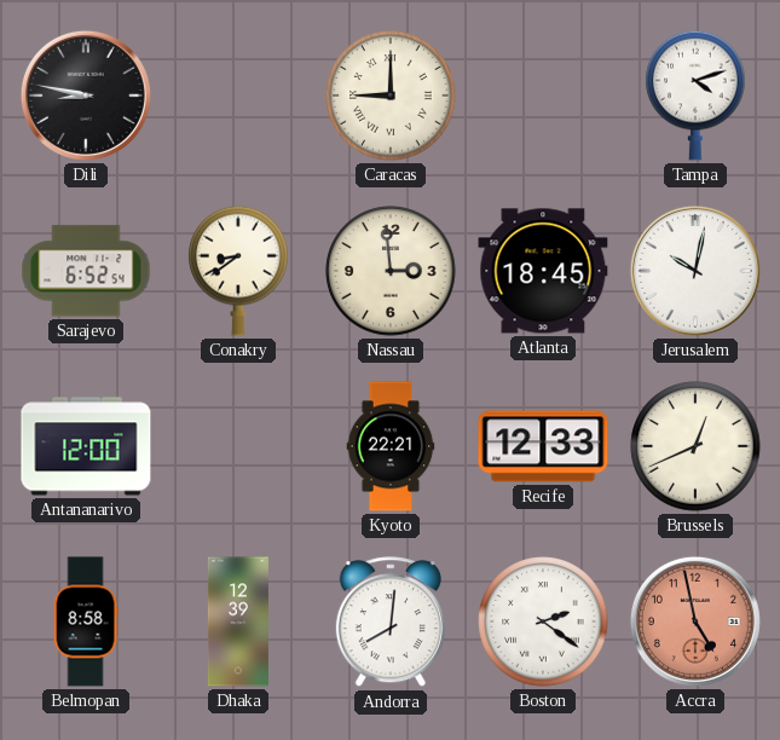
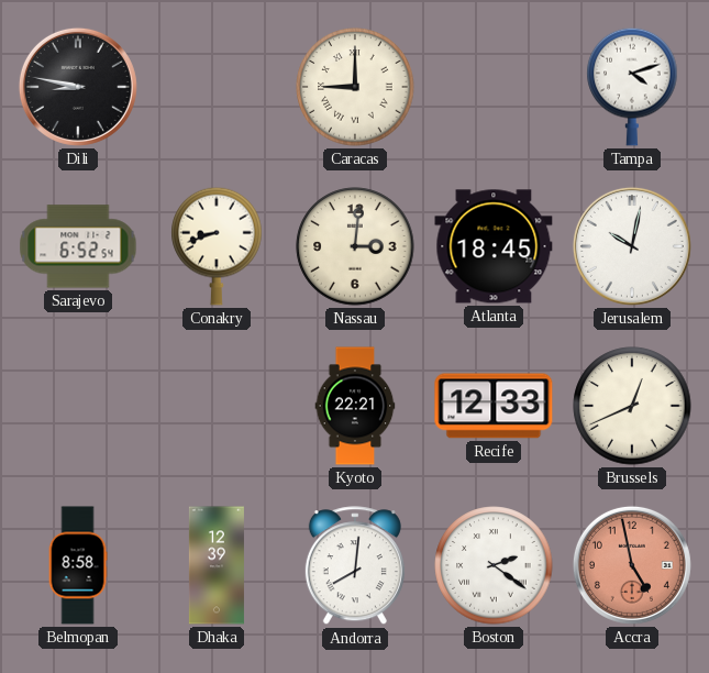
Conakry: 8:39 -> 8:42 (217, 246)
Nassau: 2:59 -> 3:01 (355, 246)
Antananarivo: 12:00 -> none (86, 446)
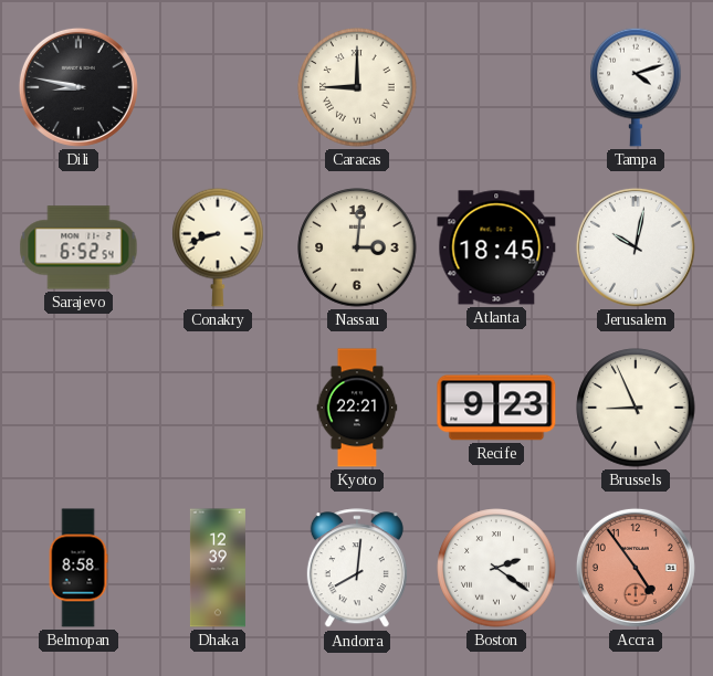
Recife: 12:33 -> 9:23 (496, 408)
Brussels: 12:41 -> 8:56 (636, 408)
Accra: 4:58 -> 4:54 (636, 568)
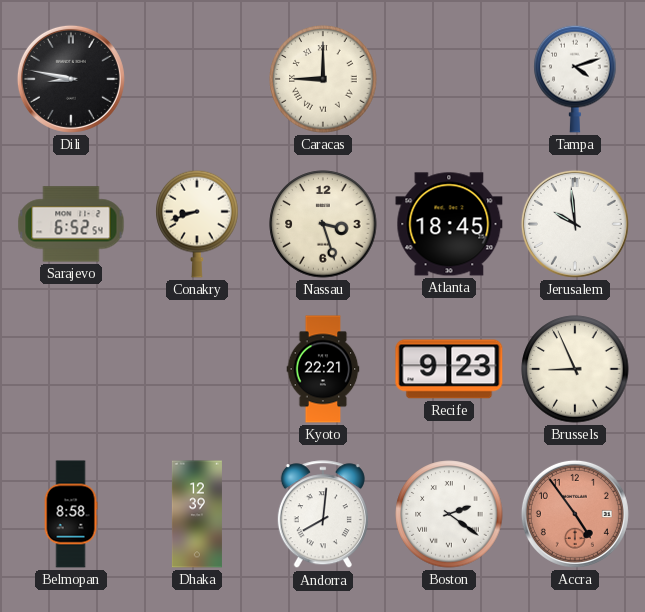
Nassau: 3:01 -> 3:27 (323, 224)
Jerusalem: 10:02 -> 9:59 (575, 224)
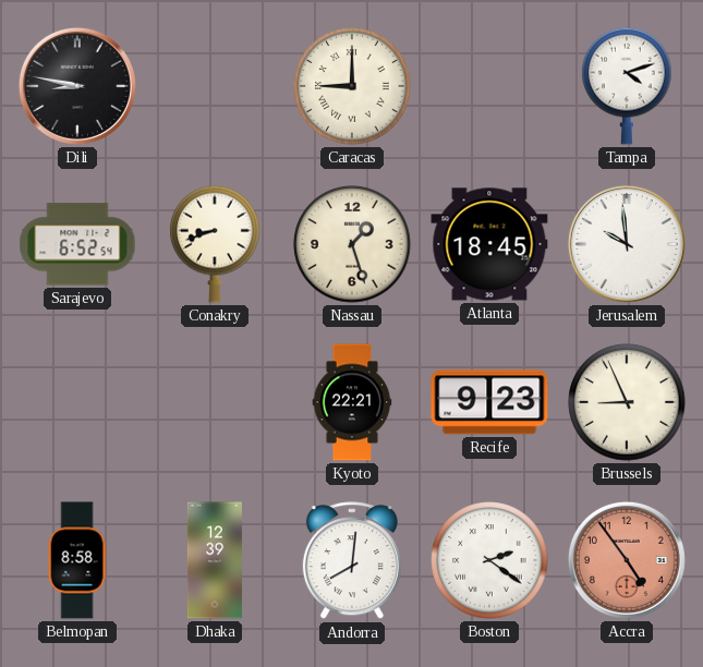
Nassau: 3:27 -> 1:27 (352, 244)
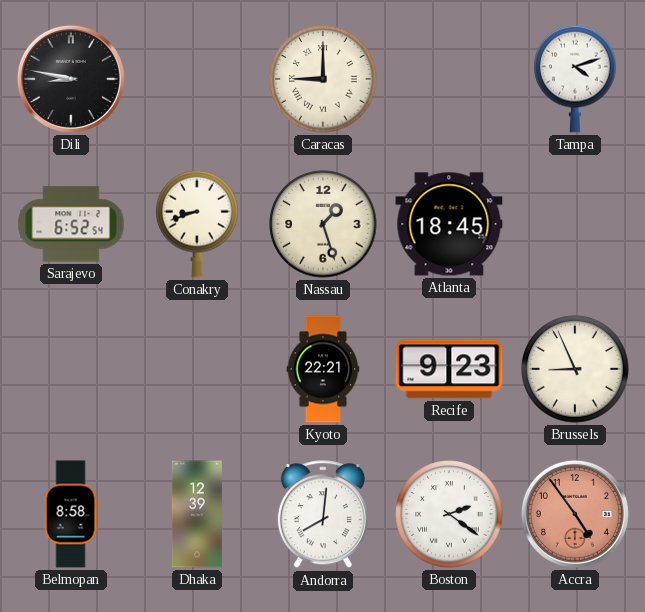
Jerusalem: 9:59 -> none (627, 244)
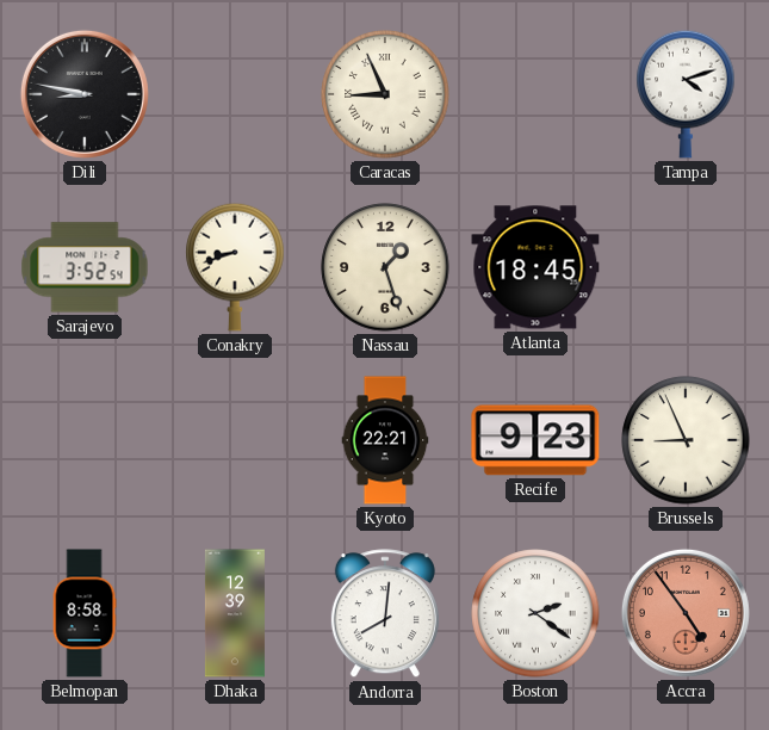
Caracas: 9:00 -> 8:56 (385, 94)
Sarajevo: 6:52 -> 3:52 (85, 267)
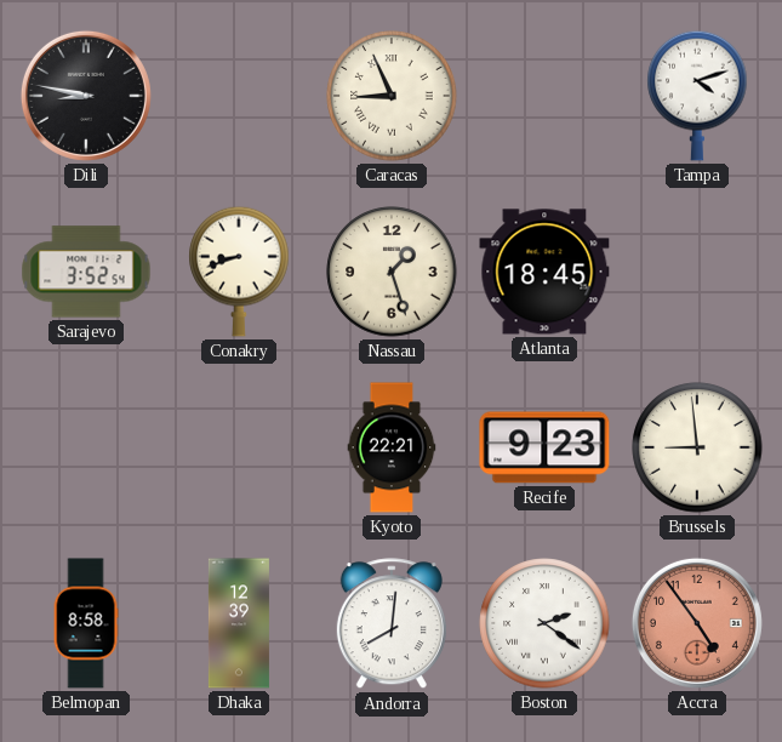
Brussels: 8:56 -> 8:59 (697, 447)
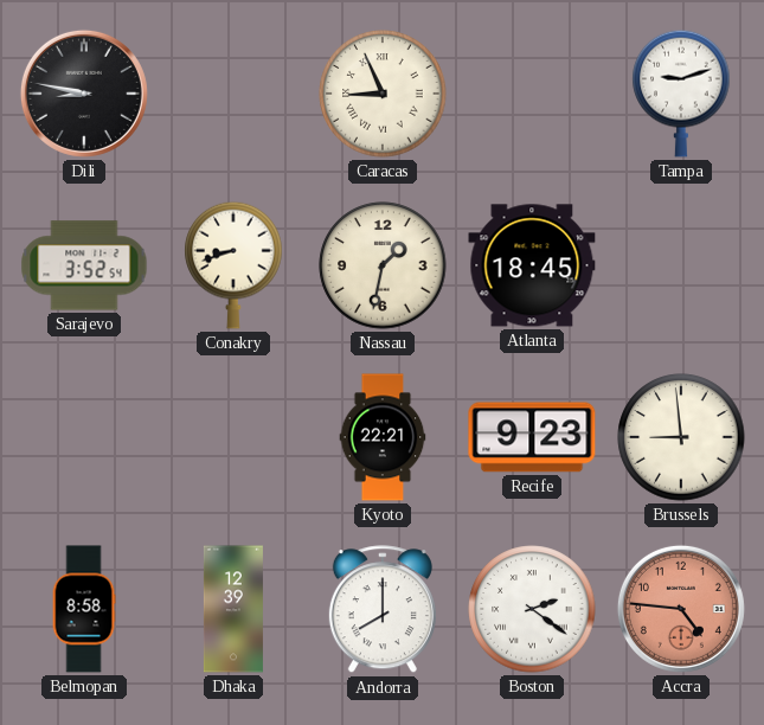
Tampa: 4:12 -> 9:12 (681, 94)
Nassau: 1:27 -> 1:32 (383, 265)
Andorra: 8:01 -> 8:00 (383, 610)
Accra: 4:54 -> 4:46 (681, 609)
